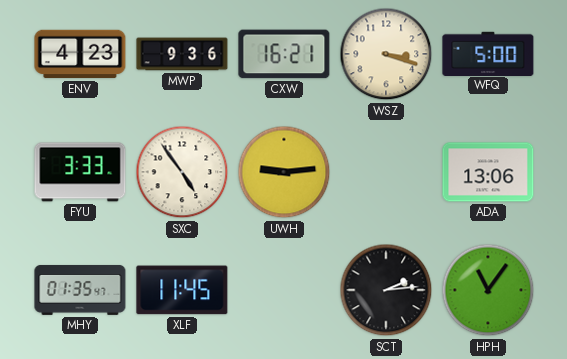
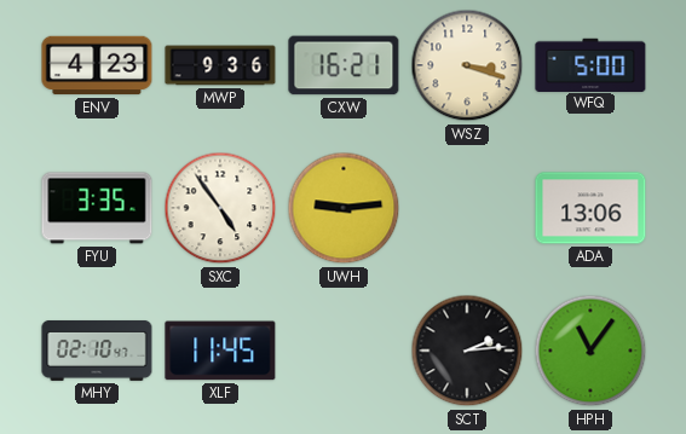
FYU: 3:33 -> 3:35 (97, 208)
MHY: 01:35 -> 02:10 (97, 351)
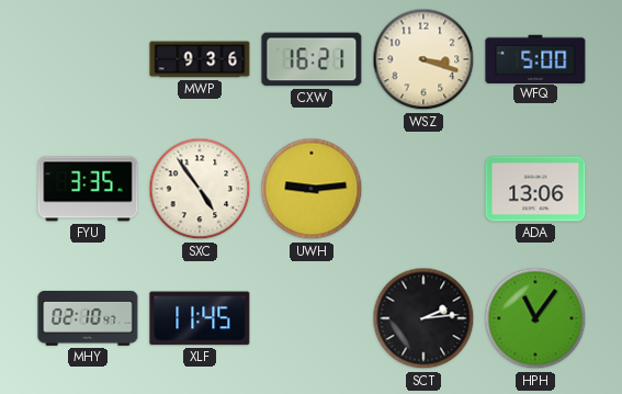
ENV: 4:23 -> none (97, 65)
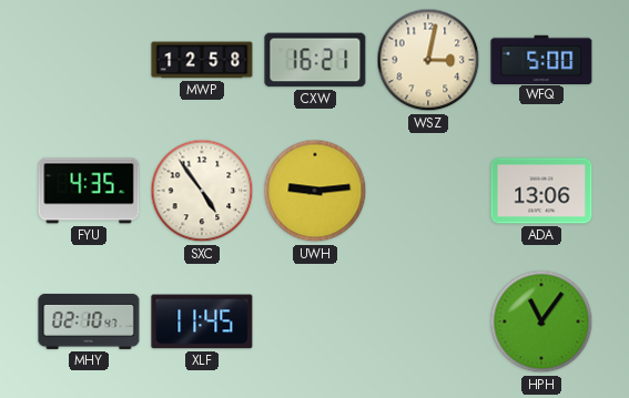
MWP: 9:36 -> 12:58 (202, 60)
WSZ: 3:18 -> 3:02 (428, 60)
FYU: 3:35 -> 4:35 (89, 191)
SCT: 2:14 -> none (423, 318)
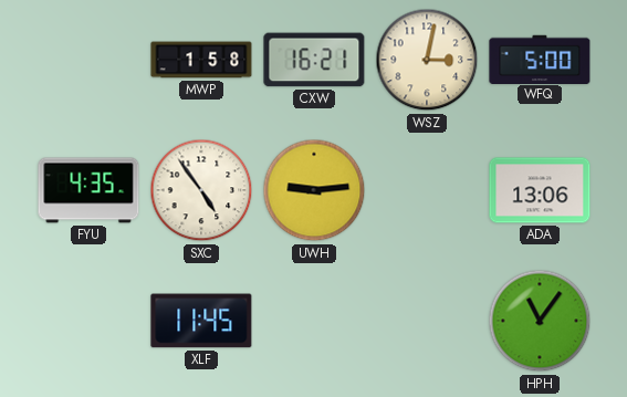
MWP: 12:58 -> 1:58 (201, 60)
MHY: 02:10 -> none (89, 322)
